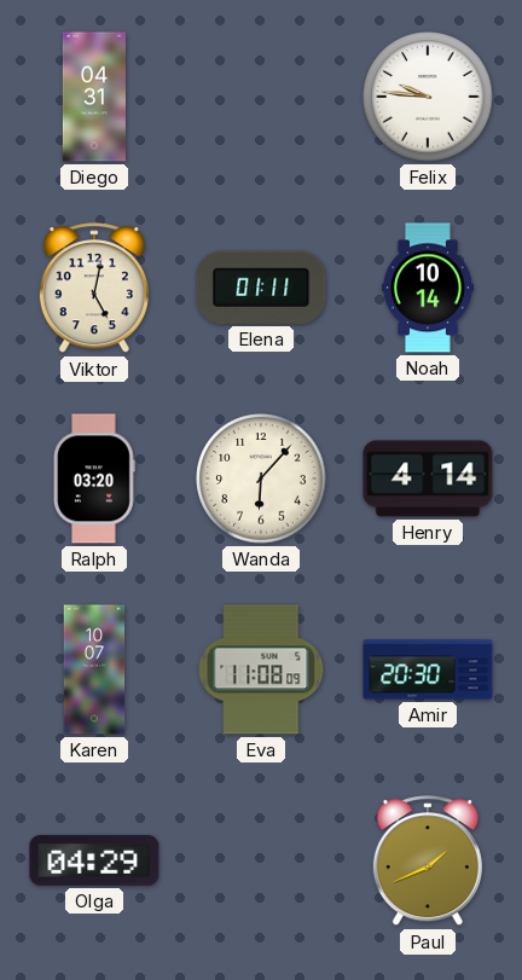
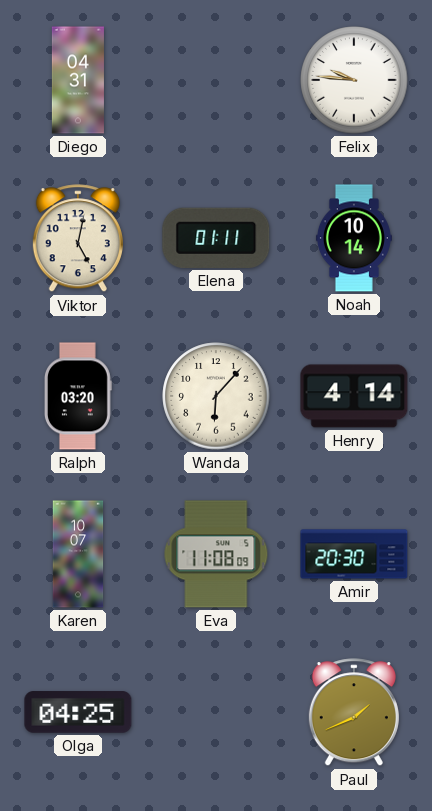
Olga: 04:29 -> 04:25 (78, 712)
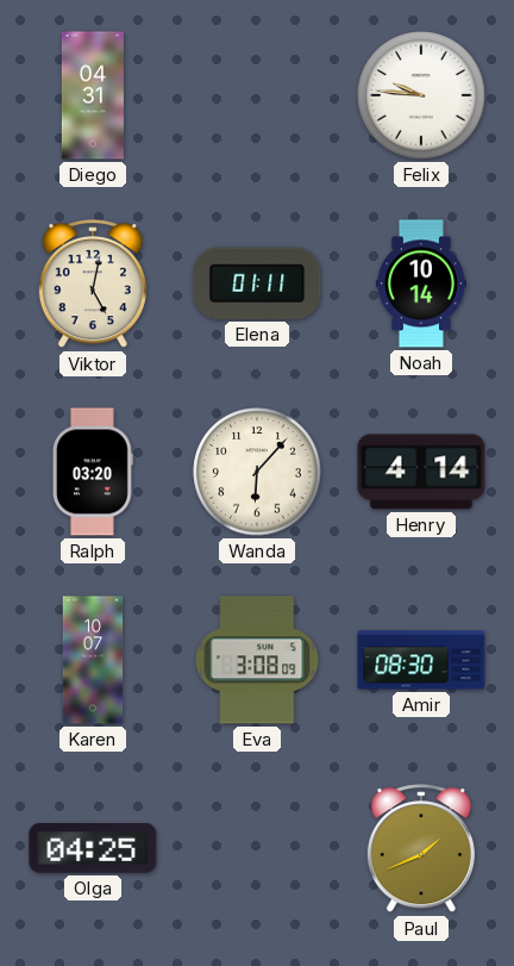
Eva: 11:08 -> 3:08 (257, 660)
Amir: 20:30 -> 08:30 (421, 660)
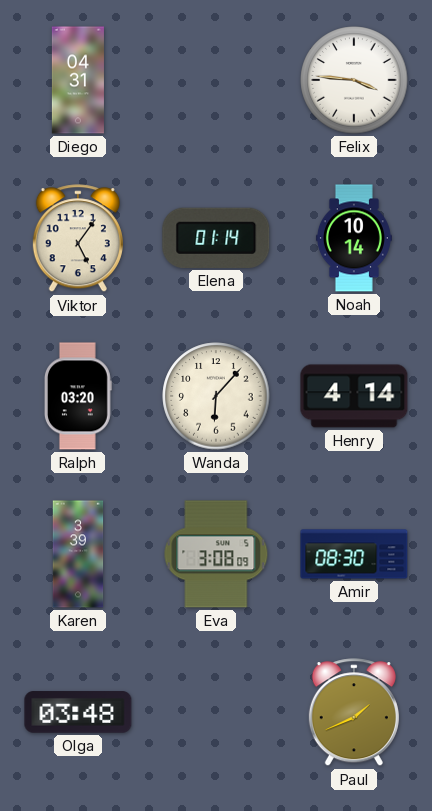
Felix: 9:46 -> 3:46 (354, 80)
Viktor: 5:02 -> 5:06 (78, 239)
Elena: 01:11 -> 01:14 (216, 238)
Karen: 10:07 -> 3:39 (78, 554)
Olga: 04:25 -> 03:48 (78, 712)
